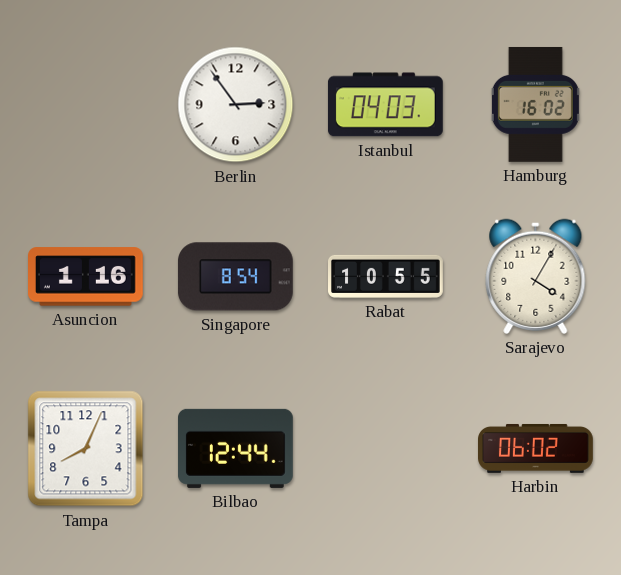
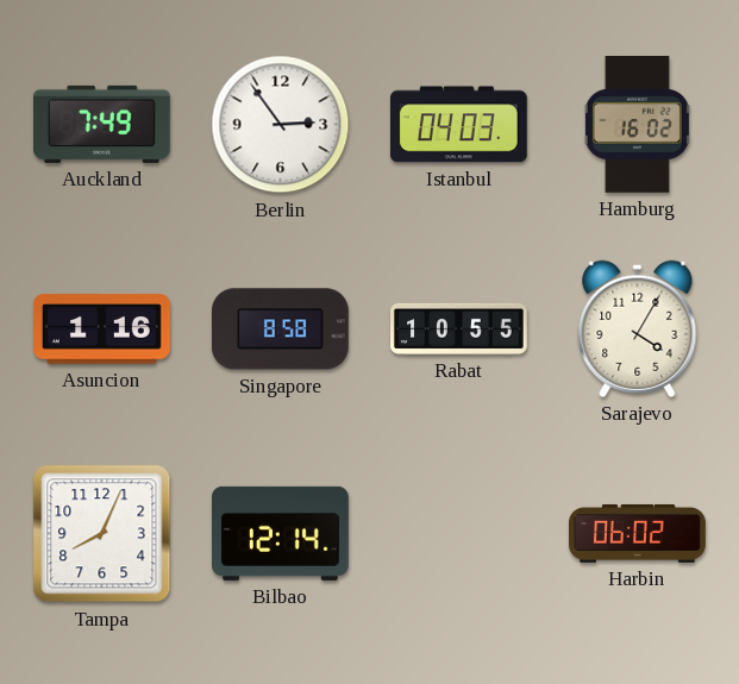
Auckland: none -> 7:49 (101, 124)
Singapore: 8:54 -> 8:58 (280, 330)
Bilbao: 12:44 -> 12:14 (281, 533)
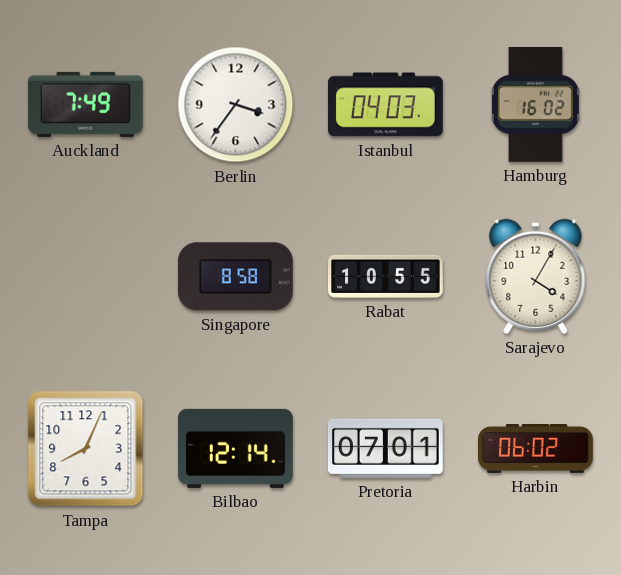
Berlin: 2:54 -> 3:36 (236, 105)
Asuncion: 1:16 -> none (102, 330)
Pretoria: none -> 07:01 (385, 448)
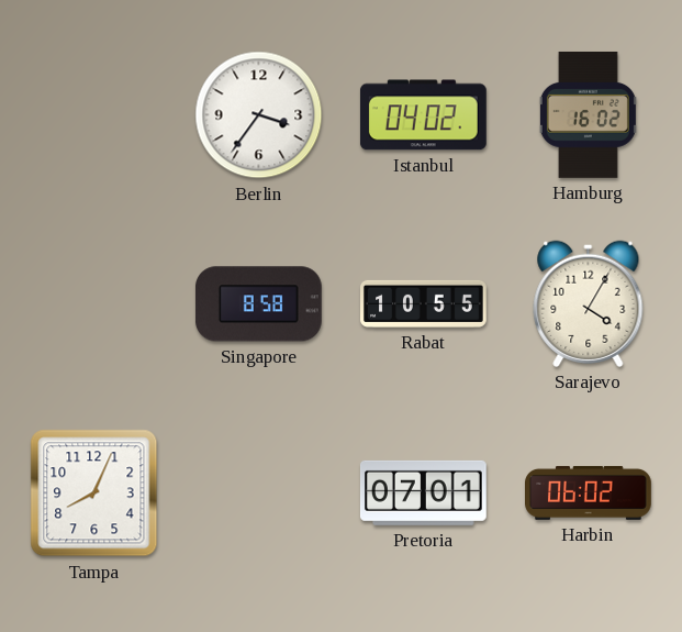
Auckland: 7:49 -> none (85, 104)
Istanbul: 04:03 -> 04:02 (423, 115)
Bilbao: 12:14 -> none (236, 448)
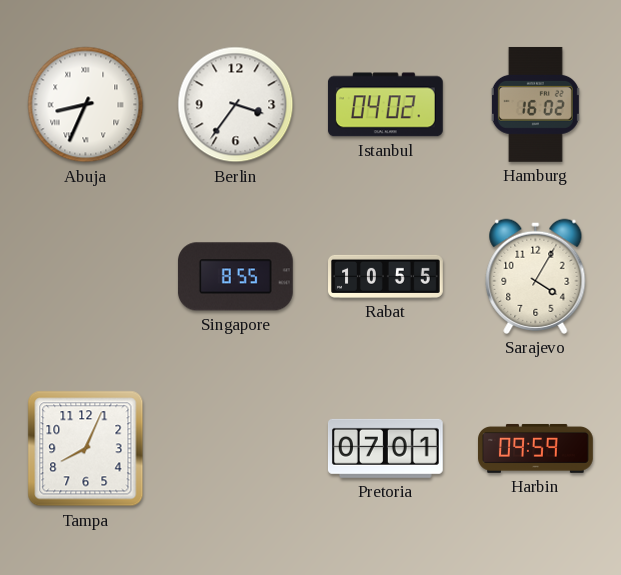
Abuja: none -> 8:34 (86, 105)
Singapore: 8:58 -> 8:55 (235, 277)
Harbin: 06:02 -> 09:59 (536, 449)
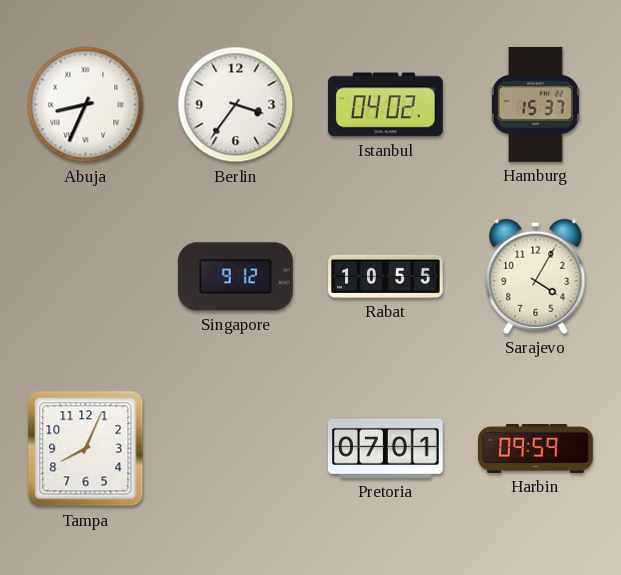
Hamburg: 16:02 -> 15:37 (535, 104)
Singapore: 8:55 -> 9:12 (235, 277)
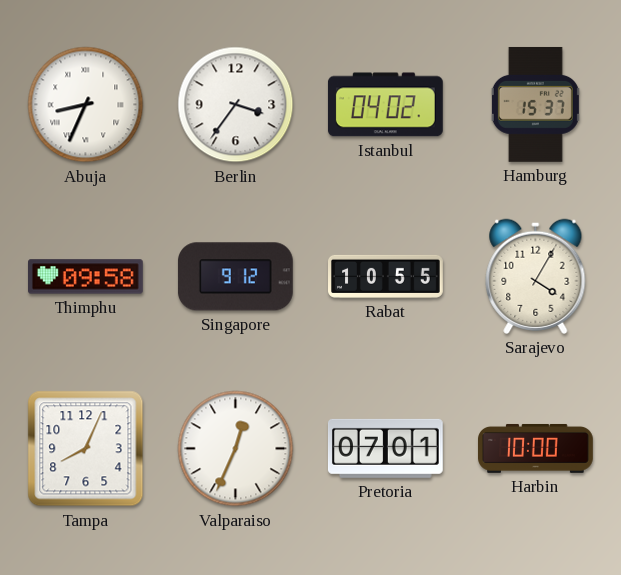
Thimphu: none -> 09:58 (86, 277)
Valparaiso: none -> 12:34 (236, 449)
Harbin: 09:59 -> 10:00 (536, 449)
